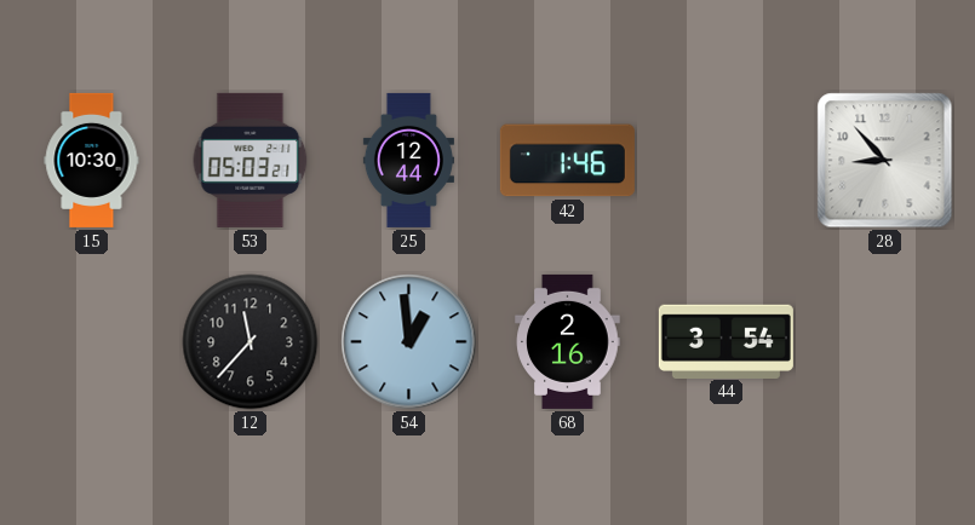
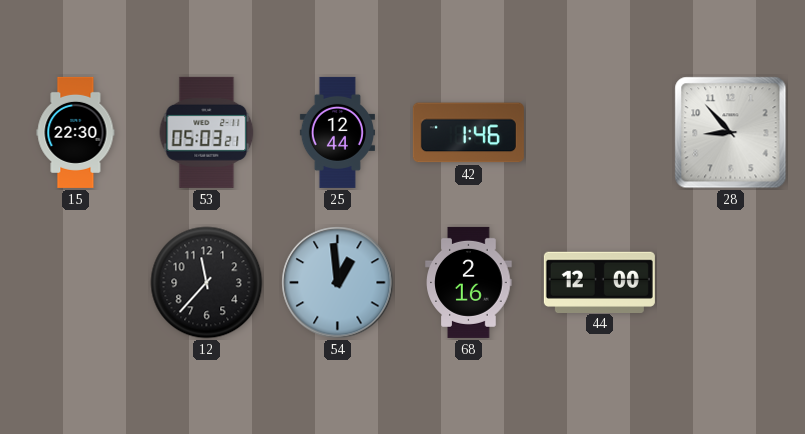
15: 10:30 -> 22:30 (76, 132)
44: 3:54 -> 12:00 (599, 282)
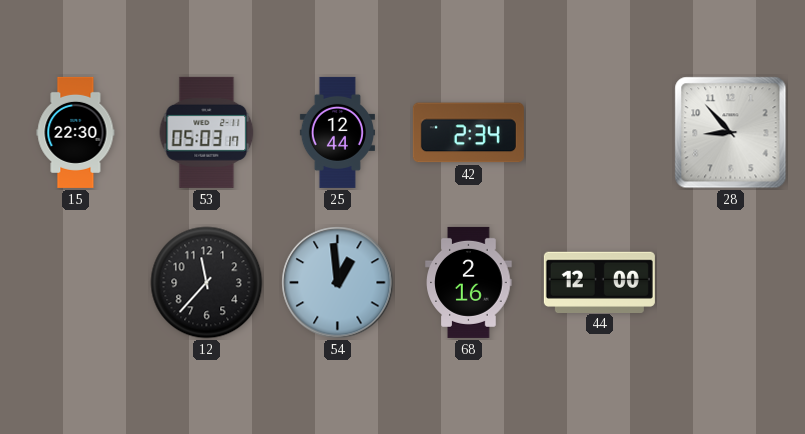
53: 05:03:21 -> 05:03:17 (207, 132)
42: 1:46 -> 2:34 (468, 133)
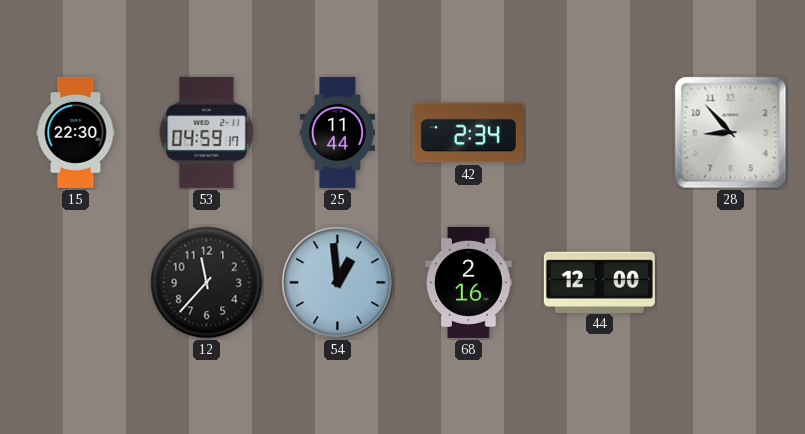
53: 05:03 -> 04:59 (207, 132)
25: 12:44 -> 11:44 (337, 132)
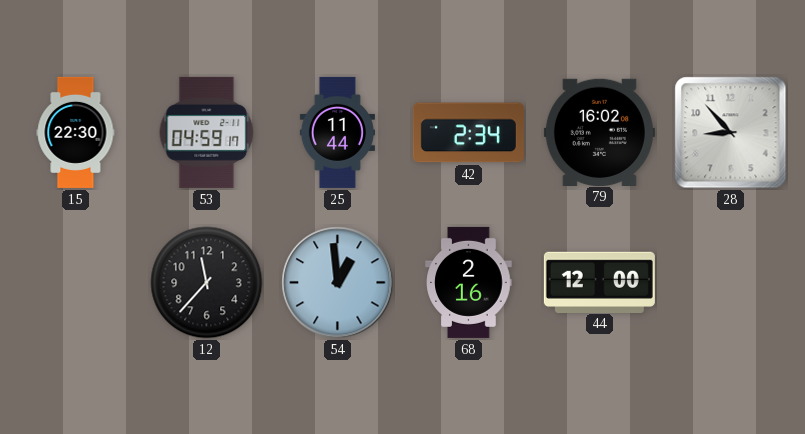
79: none -> 16:02 (599, 132)
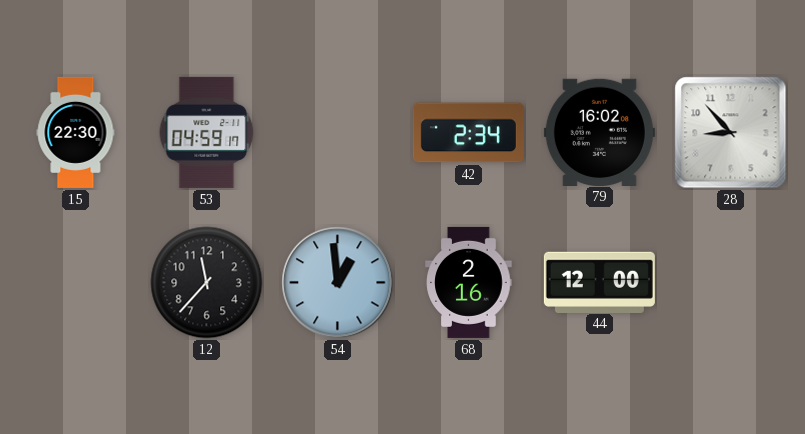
25: 11:44 -> none (337, 132)
